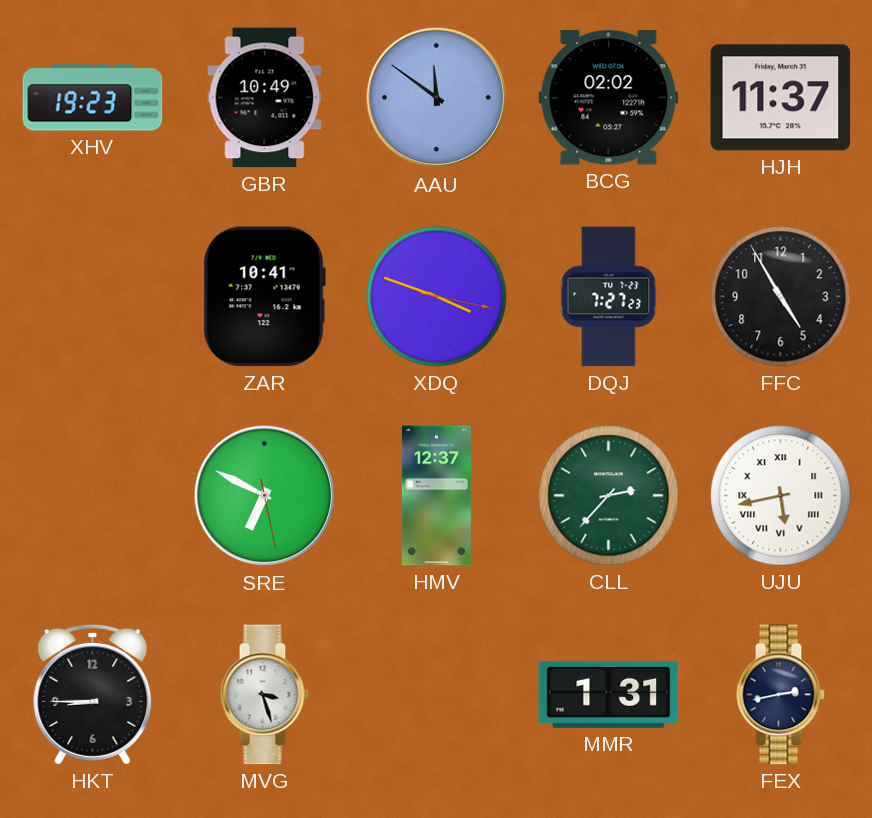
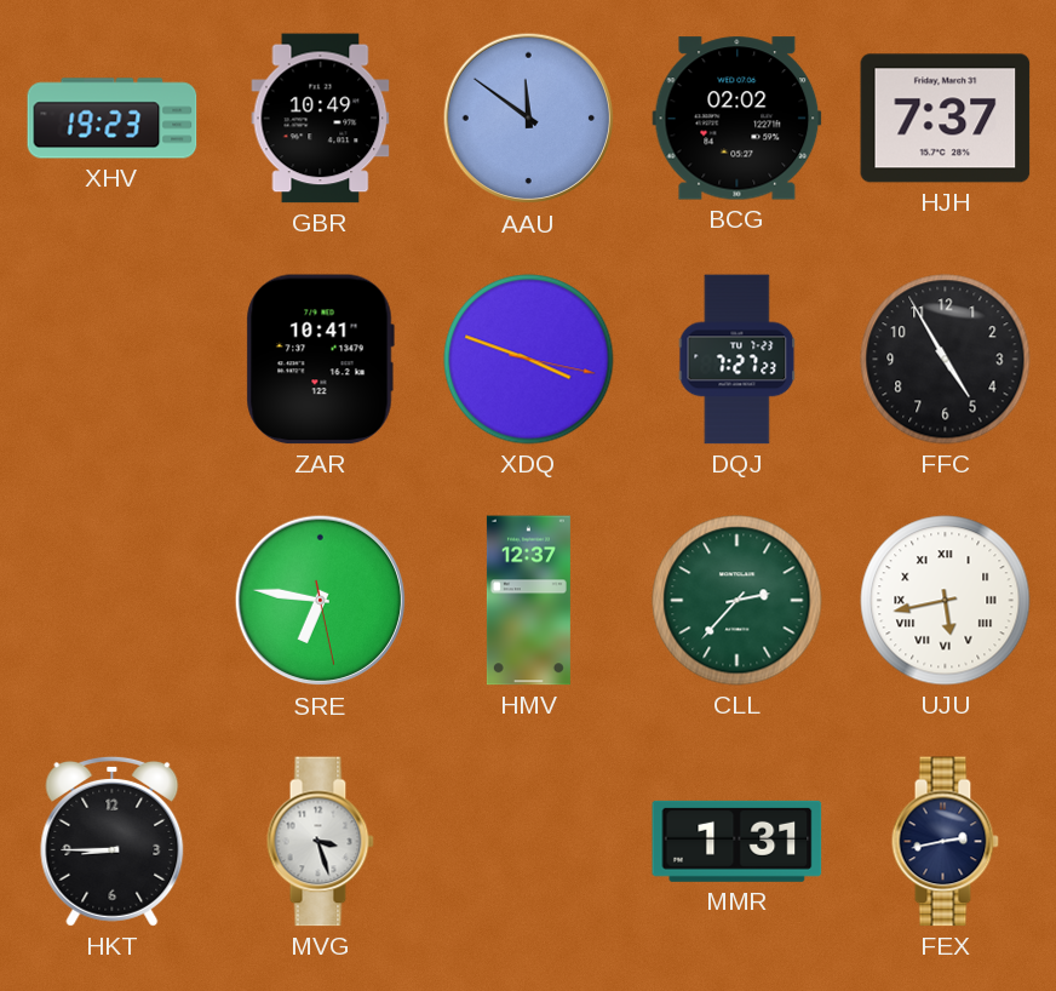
HJH: 11:37 -> 7:37 (946, 119)
SRE: 6:49 -> 6:46 (321, 601)
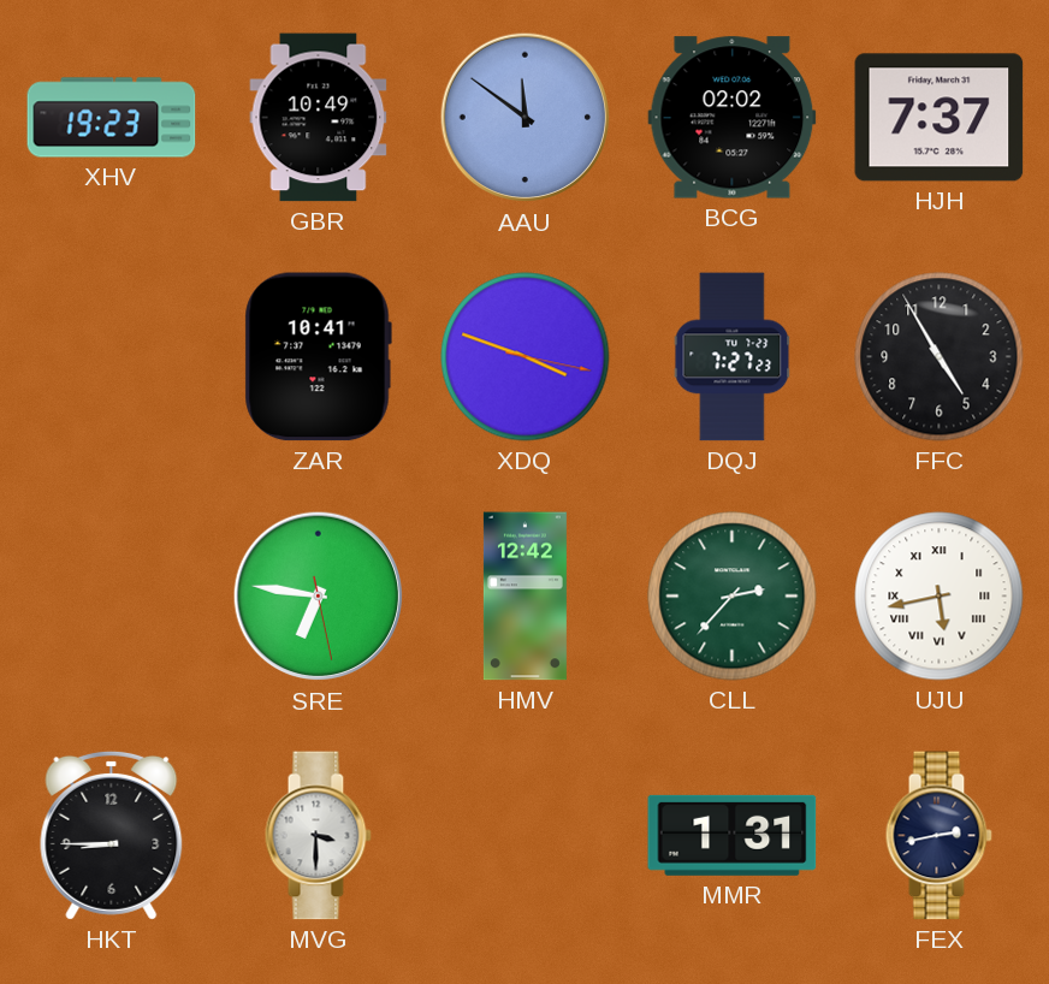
HMV: 12:37 -> 12:42 (524, 597)
MVG: 3:27 -> 3:30 (318, 836)
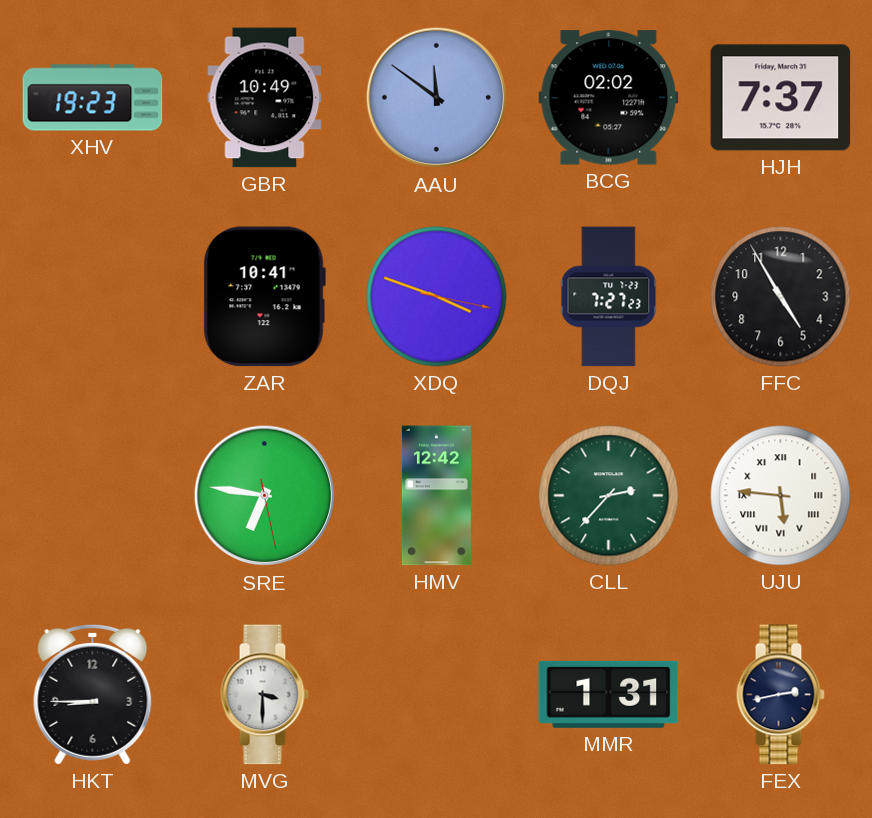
UJU: 5:43 -> 5:46 (781, 496)
